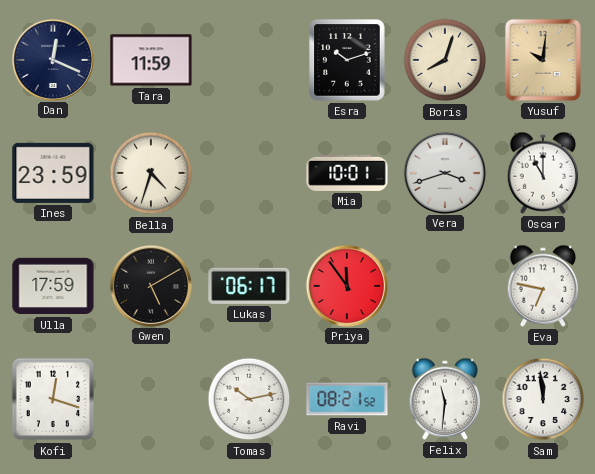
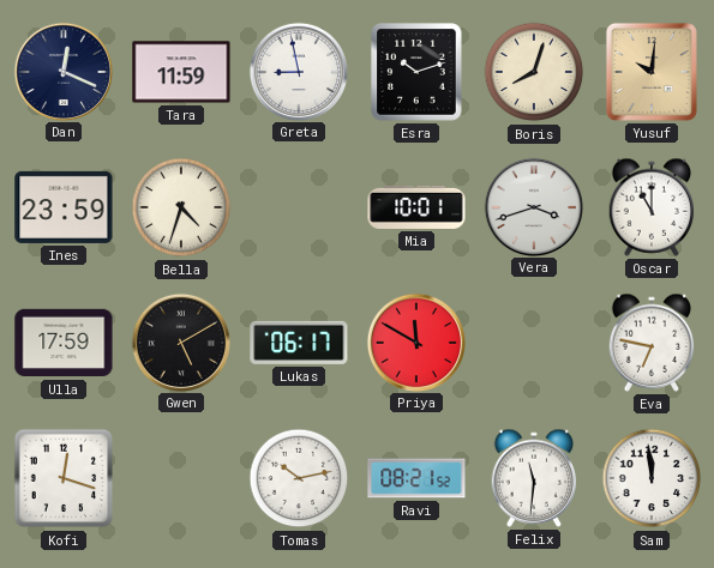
Greta: none -> 8:58 (298, 71)
Priya: 11:54 -> 11:50 (415, 342)
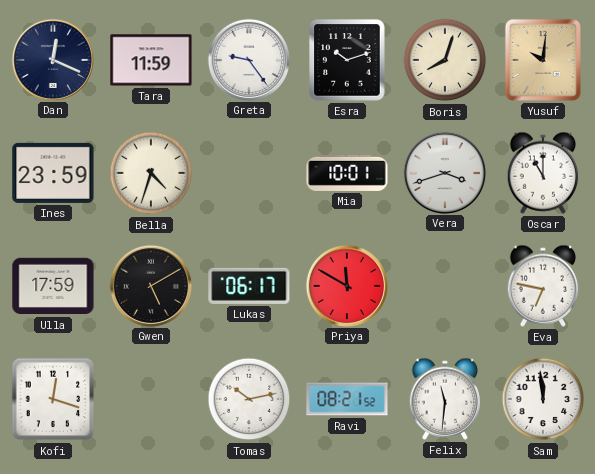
Greta: 8:58 -> 9:24 (248, 59)
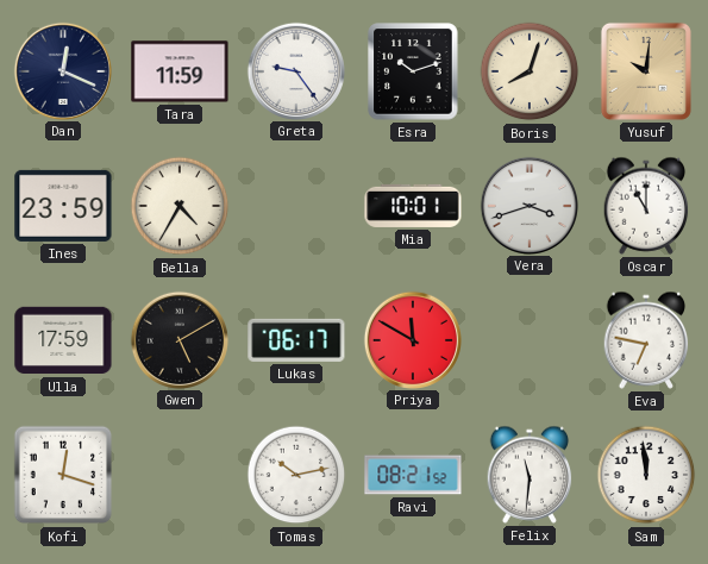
Bella: 4:33 -> 4:35 (180, 206)
